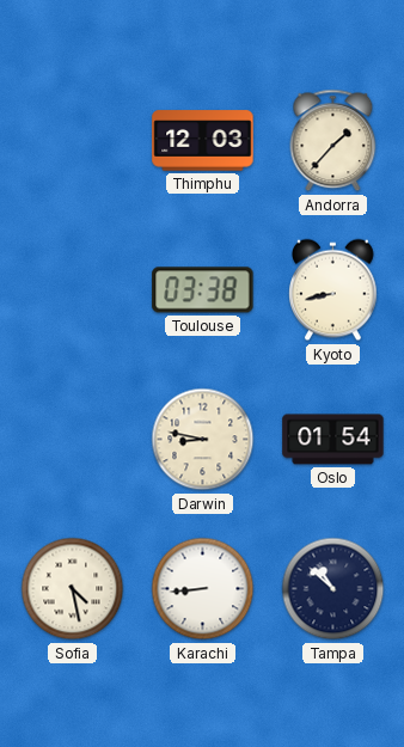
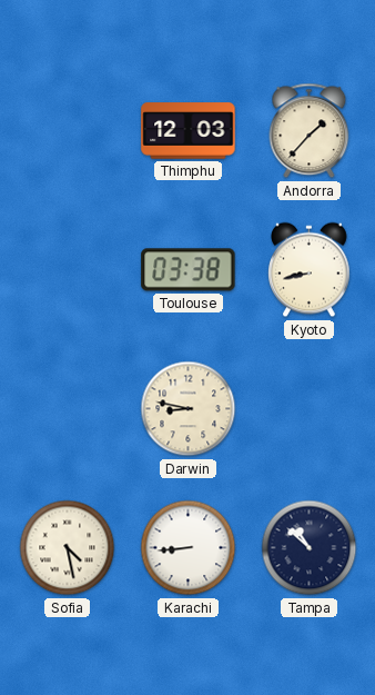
Oslo: 01:54 -> none (333, 440)
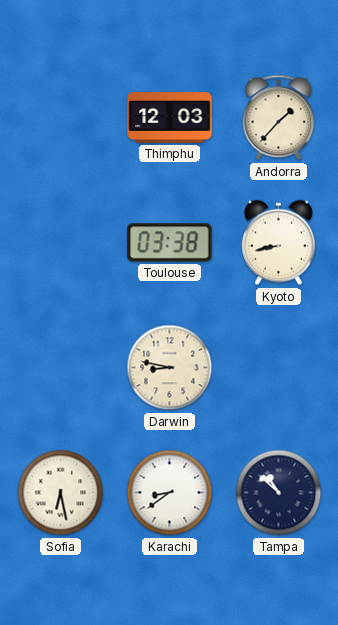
Sofia: 4:28 -> 6:28 (61, 493)
Karachi: 8:44 -> 8:39 (170, 493)
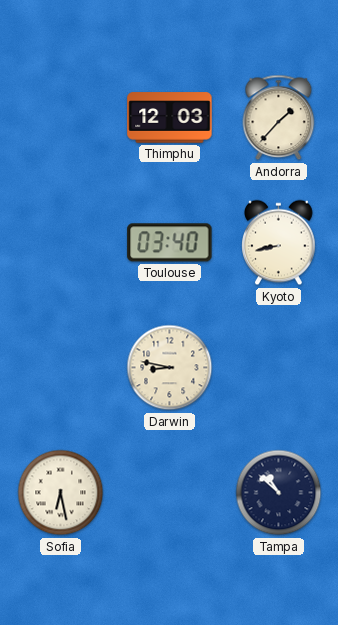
Toulouse: 03:38 -> 03:40 (170, 243)
Karachi: 8:39 -> none (170, 493)
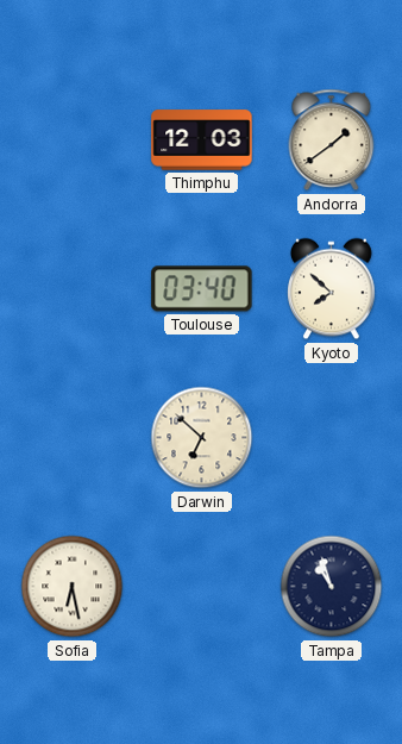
Andorra: 1:37 -> 1:39 (332, 140)
Kyoto: 8:43 -> 7:52 (332, 289)
Darwin: 8:47 -> 6:52 (202, 438)
Tampa: 10:52 -> 10:57 (332, 587)
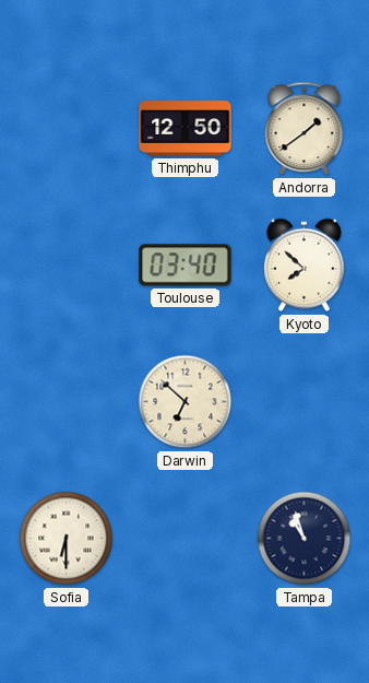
Thimphu: 12:03 -> 12:50 (186, 129)
Sofia: 6:28 -> 6:30 (67, 539)
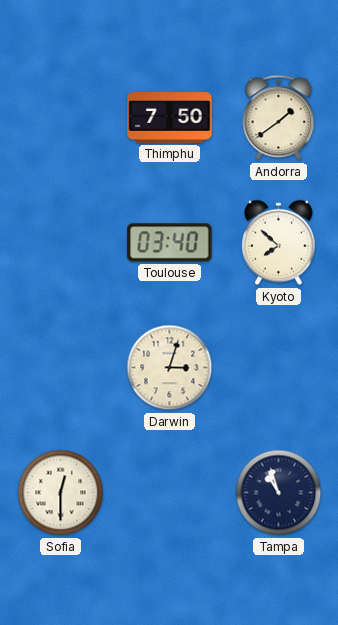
Thimphu: 12:50 -> 7:50 (170, 118)
Darwin: 6:52 -> 3:03 (170, 368)
Sofia: 6:30 -> 12:30 (61, 493)
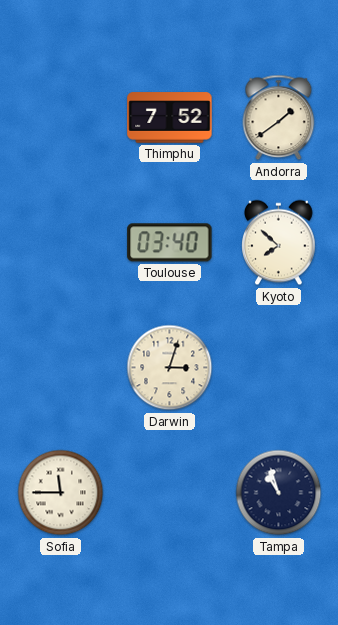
Thimphu: 7:50 -> 7:52 (170, 118)
Sofia: 12:30 -> 11:45 (61, 493)
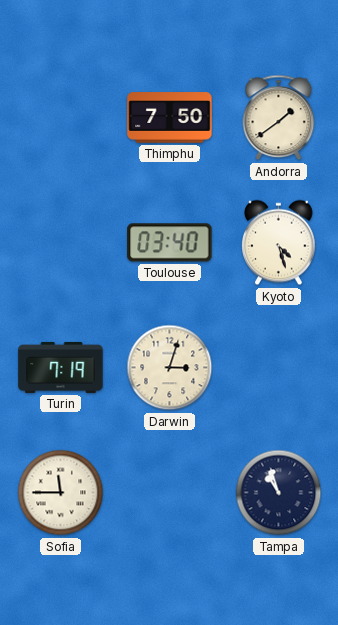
Thimphu: 7:52 -> 7:50 (170, 118)
Kyoto: 7:52 -> 4:27 (279, 243)
Turin: none -> 7:19 (61, 367)
